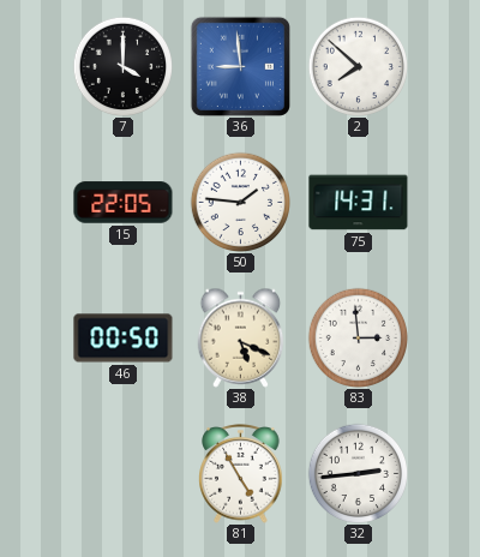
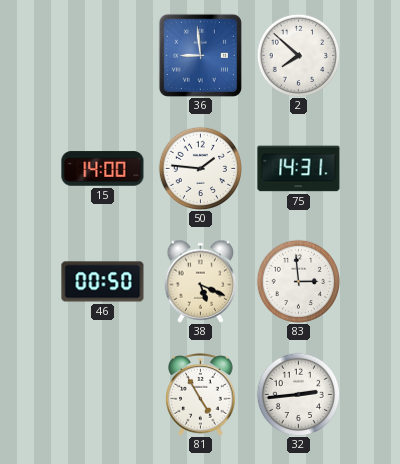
7: 4:00 -> none (122, 66)
15: 22:05 -> 14:00 (103, 169)
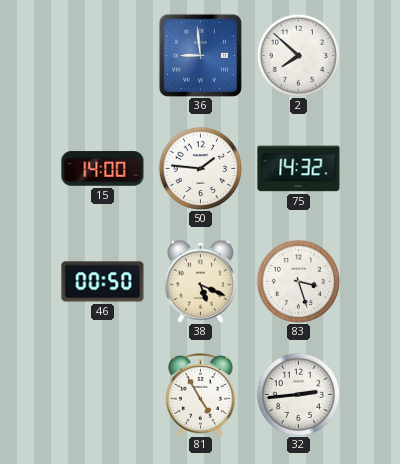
75: 14:31 -> 14:32 (299, 169)
83: 2:59 -> 3:27 (298, 281)
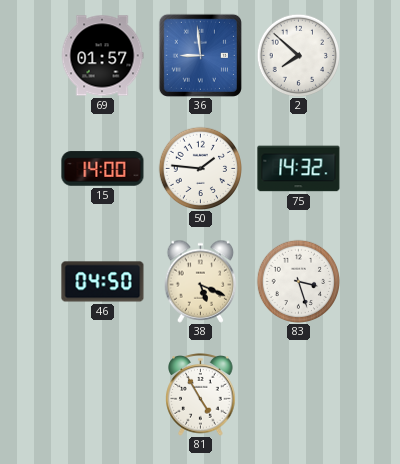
69: none -> 01:57 (102, 56)
46: 00:50 -> 04:50 (103, 282)
32: 2:44 -> none (298, 394)
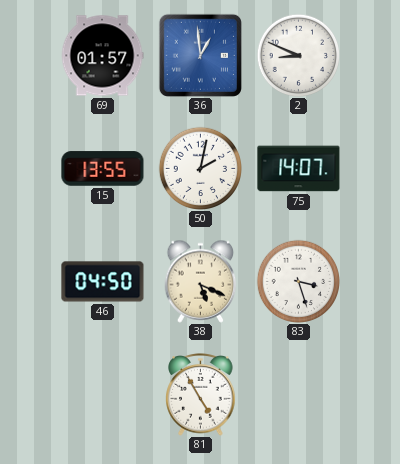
36: 8:59 -> 12:59 (200, 55)
2: 7:52 -> 8:49 (298, 55)
15: 14:00 -> 13:55 (103, 169)
50: 1:46 -> 2:02 (200, 168)
75: 14:32 -> 14:07 (299, 169)
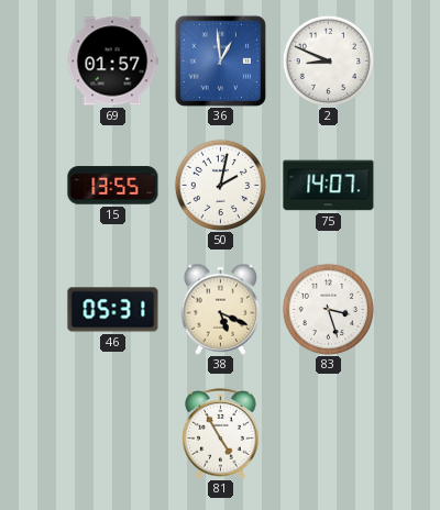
46: 04:50 -> 05:31 (113, 310)
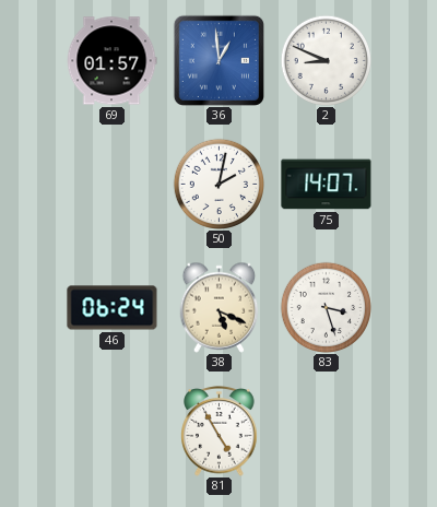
15: 13:55 -> none (113, 186)
46: 05:31 -> 06:24 (113, 308)
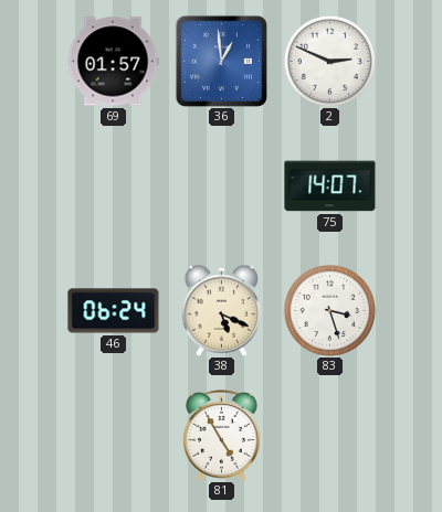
2: 8:49 -> 2:49 (329, 61)
50: 2:02 -> none (218, 184)
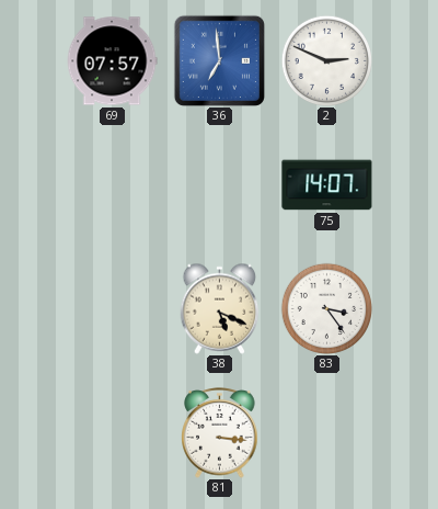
69: 01:57 -> 07:57 (112, 61)
36: 12:59 -> 6:59 (219, 60)
46: 06:24 -> none (114, 311)
83: 3:27 -> 3:24 (326, 308)
81: 4:55 -> 3:16 (220, 433)
